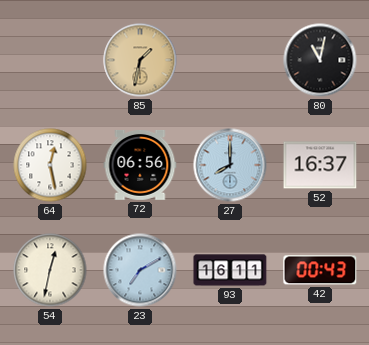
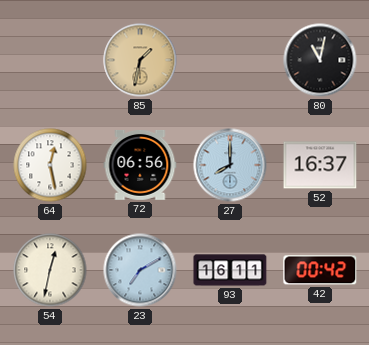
42: 00:43 -> 00:42 (320, 270)
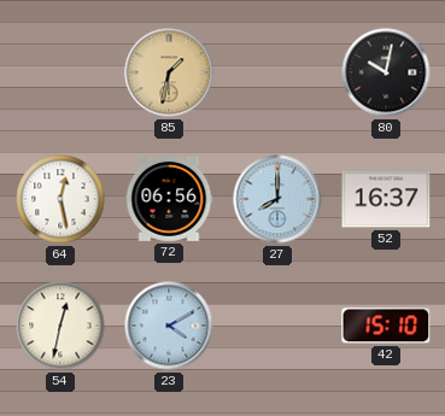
80: 11:02 -> 10:02 (386, 72)
23: 7:10 -> 4:10 (169, 326)
93: 16:11 -> none (230, 270)
42: 00:42 -> 15:10 (386, 326)
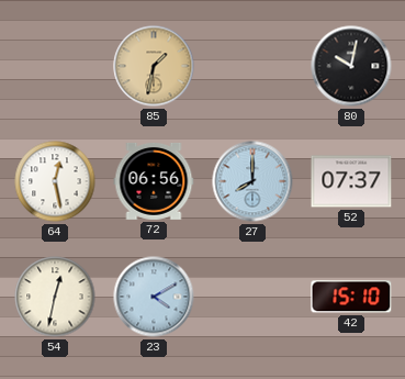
52: 16:37 -> 07:37 (351, 181)
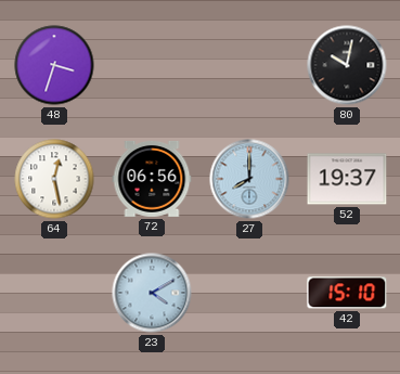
48: none -> 3:33 (54, 65)
85: 1:32 -> none (154, 66)
52: 07:37 -> 19:37 (347, 179)
54: 12:32 -> none (55, 297)
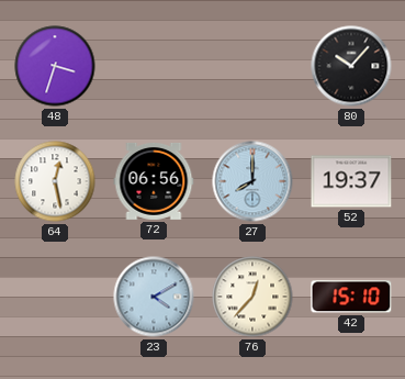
80: 10:02 -> 10:07 (351, 66)
76: none -> 12:37 (252, 297)
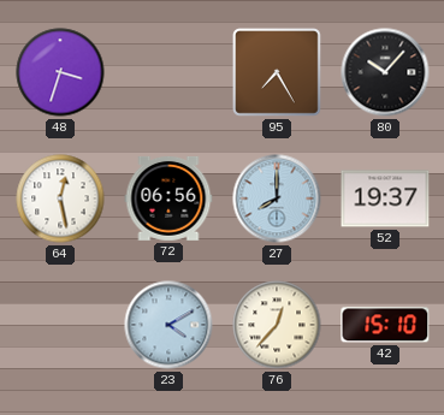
95: none -> 7:25 (278, 73)
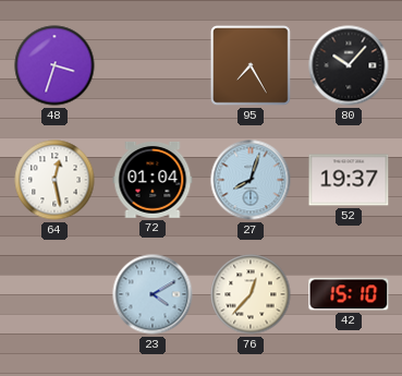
72: 06:56 -> 01:04 (153, 180)
27: 8:00 -> 8:03 (251, 180)
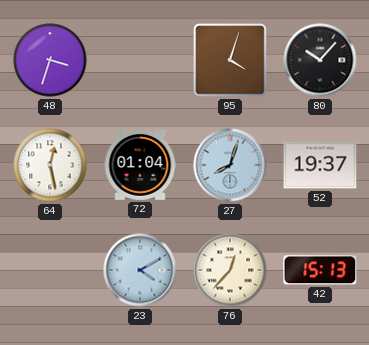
95: 7:25 -> 4:03 (231, 61)
42: 15:10 -> 15:13 (320, 270)
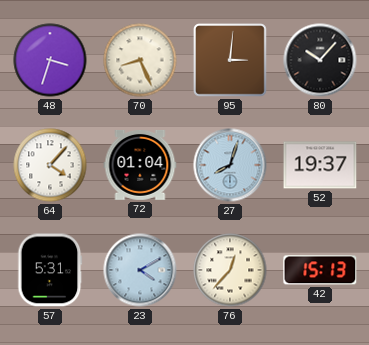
70: none -> 8:26 (140, 60)
95: 4:03 -> 3:01 (231, 61)
64: 12:28 -> 4:07 (50, 165)
57: none -> 5:31 (50, 270)
